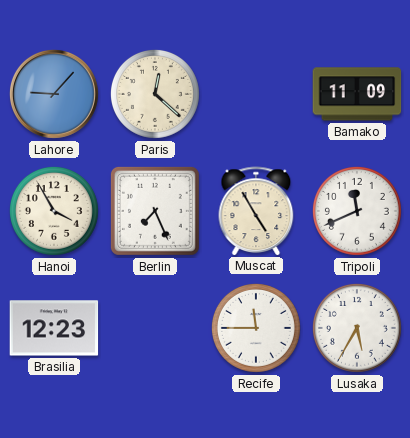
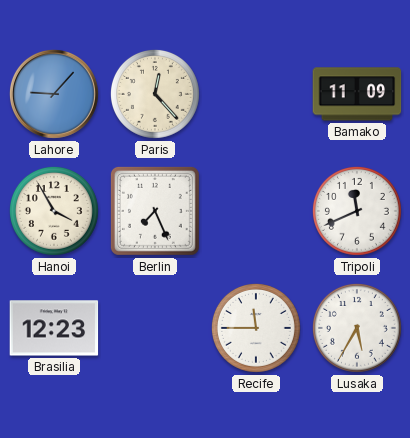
Paris: 12:22 -> 12:23 (155, 94)
Muscat: 4:55 -> none (256, 211)
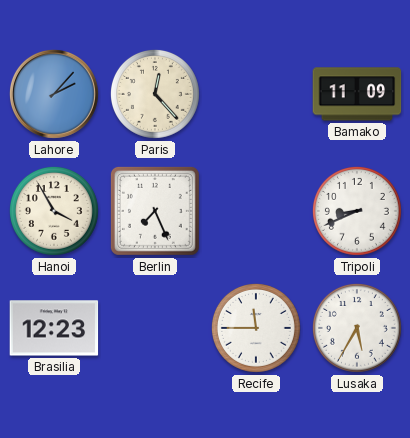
Lahore: 9:07 -> 2:07 (54, 94)
Tripoli: 11:41 -> 8:41 (357, 211)
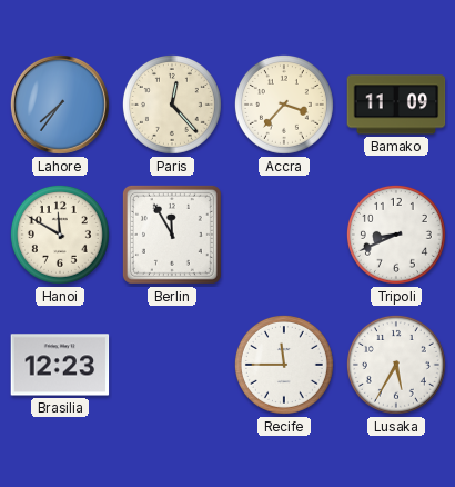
Lahore: 2:07 -> 7:36 (60, 105)
Accra: none -> 3:37 (284, 105)
Hanoi: 3:55 -> 11:50 (60, 235)
Berlin: 7:26 -> 11:55 (172, 235)
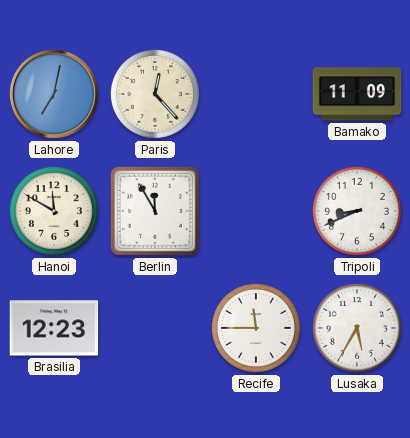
Lahore: 7:36 -> 7:02 (54, 94)
Accra: 3:37 -> none (284, 105)
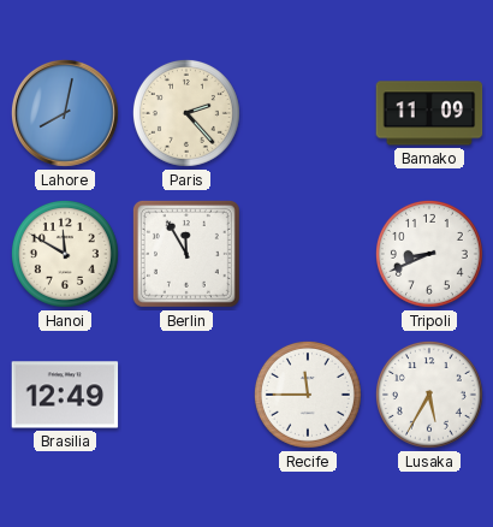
Lahore: 7:02 -> 8:02 (65, 113)
Paris: 12:23 -> 2:23 (186, 113)
Brasilia: 12:23 -> 12:49 (65, 395)
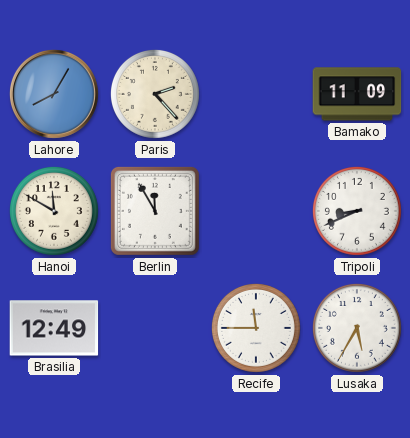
Lahore: 8:02 -> 8:05 (54, 94)
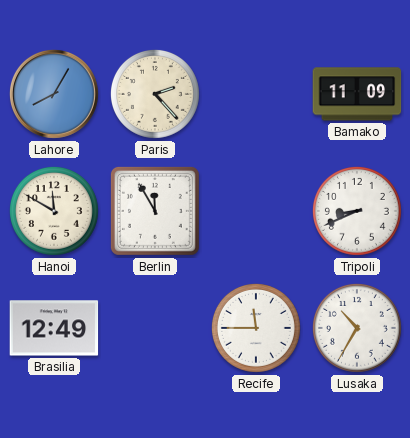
Lusaka: 5:35 -> 10:35 (357, 328)
